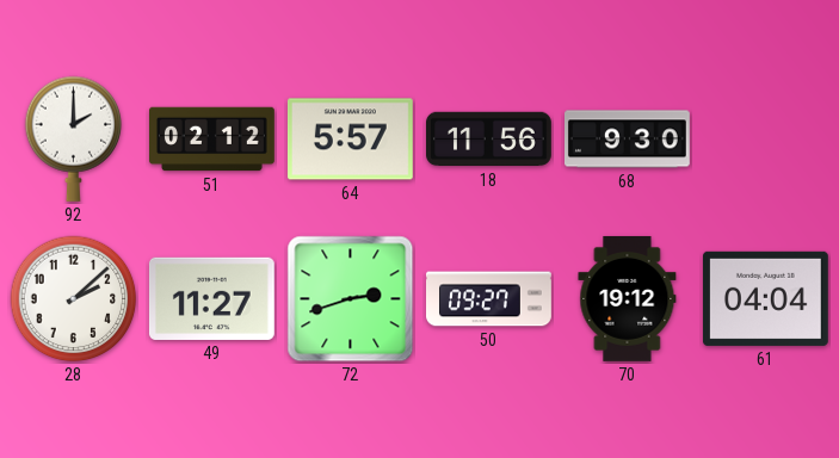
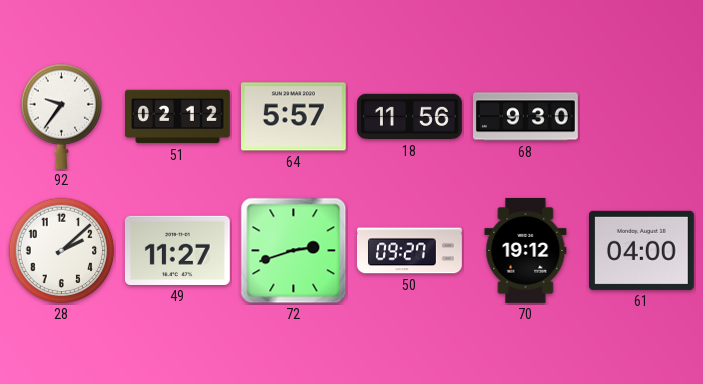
92: 2:00 -> 9:36 (62, 116)
61: 04:04 -> 04:00 (641, 250)
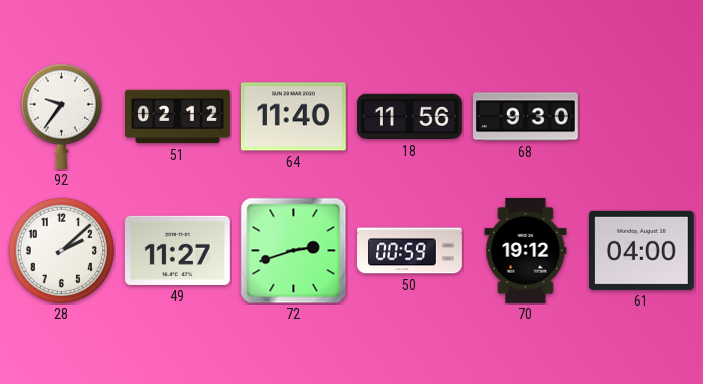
64: 5:57 -> 11:40 (293, 117)
50: 09:27 -> 00:59 (410, 251)
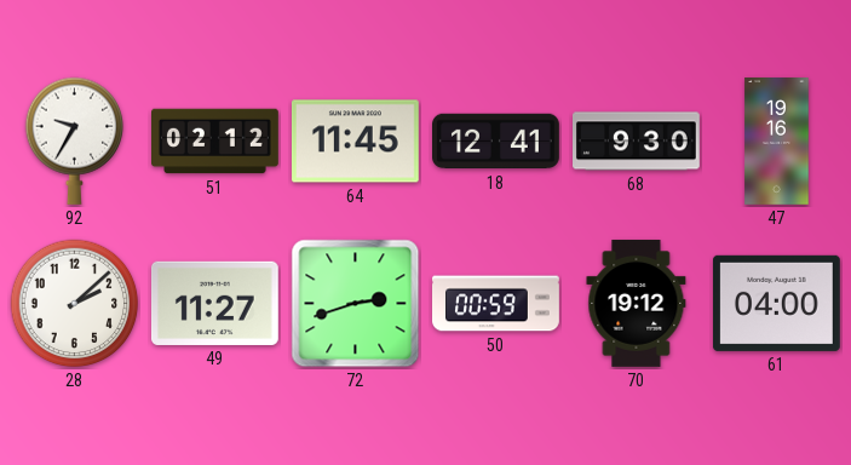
92: 9:36 -> 9:35 (75, 140)
64: 11:40 -> 11:45 (355, 142)
18: 11:56 -> 12:41 (496, 142)
47: none -> 19:16 (777, 142)
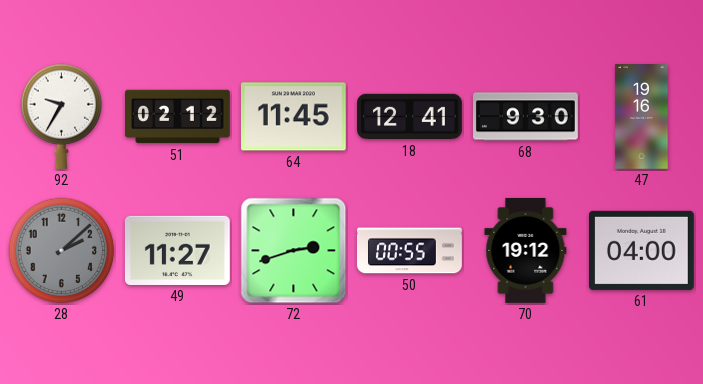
28 dial: white -> grey (62, 251)
50: 00:59 -> 00:55 (410, 251)
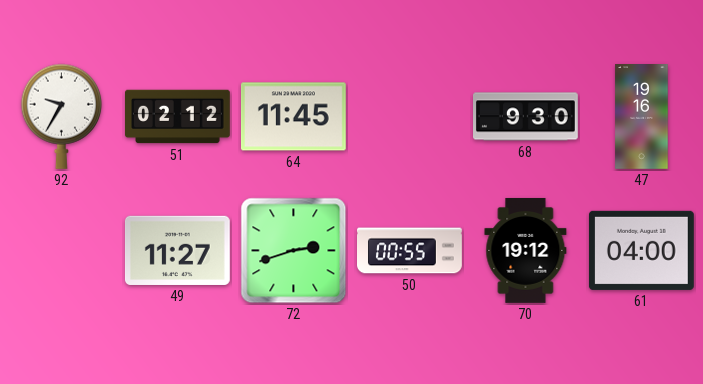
18: 12:41 -> none (410, 117)
28: 2:08 -> none (62, 251)
